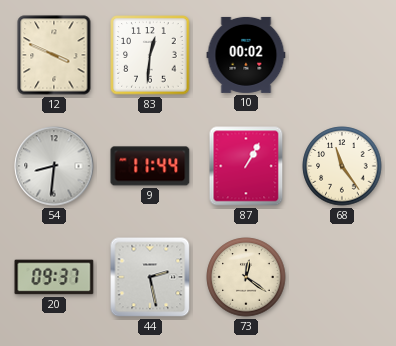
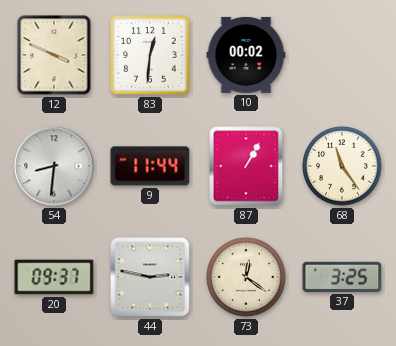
44: 2:28 -> 2:47 (150, 277)
37: none -> 3:25 (342, 277)
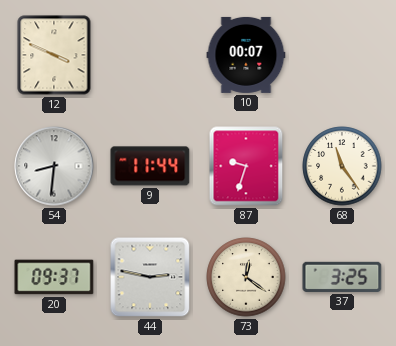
83: 12:31 -> none (150, 55)
10: 00:02 -> 00:07 (246, 55)
87: 1:05 -> 9:33 (246, 166)
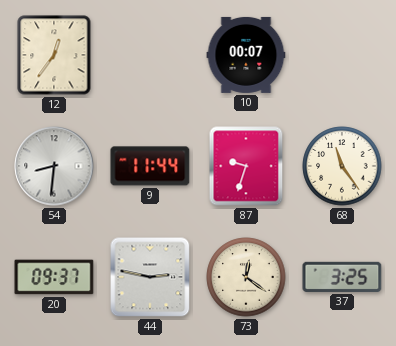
12: 3:49 -> 12:36 (54, 55)
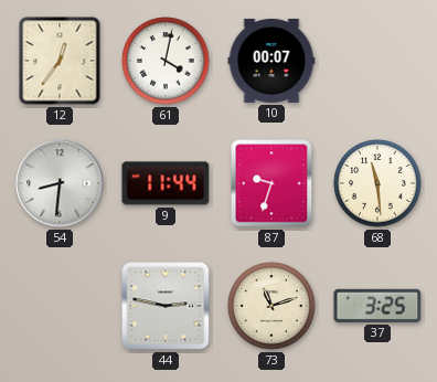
61: none -> 4:02 (166, 61)
68: 11:24 -> 11:29 (377, 183)
20: 09:37 -> none (54, 277)
73: 12:21 -> 11:12 (271, 306)
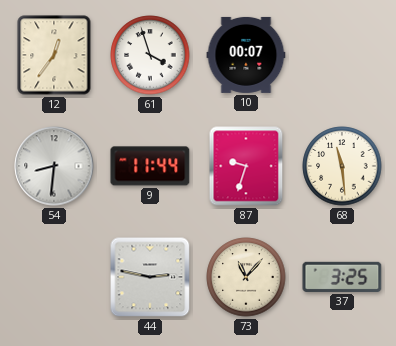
61: 4:02 -> 3:57 (150, 55)
73: 11:12 -> 11:07 (246, 277)
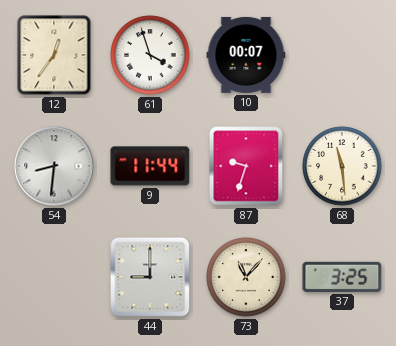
44: 2:47 -> 9:00 (150, 277)
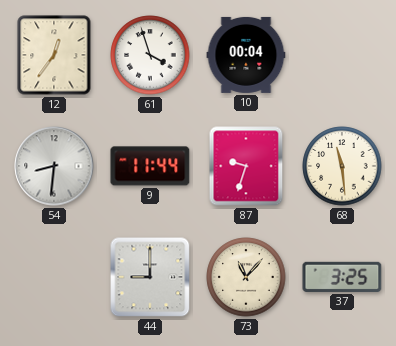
10: 00:07 -> 00:04 (246, 55)
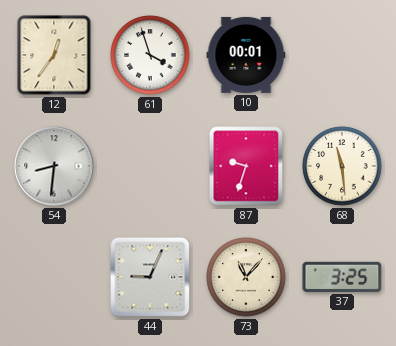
10: 00:04 -> 00:01 (246, 55)
9: 11:44 -> none (150, 166)
44: 9:00 -> 9:04 (150, 277)
